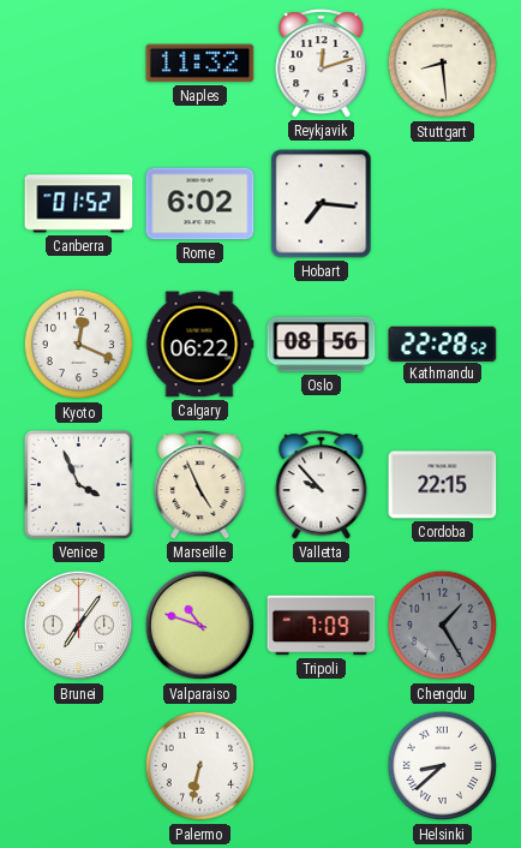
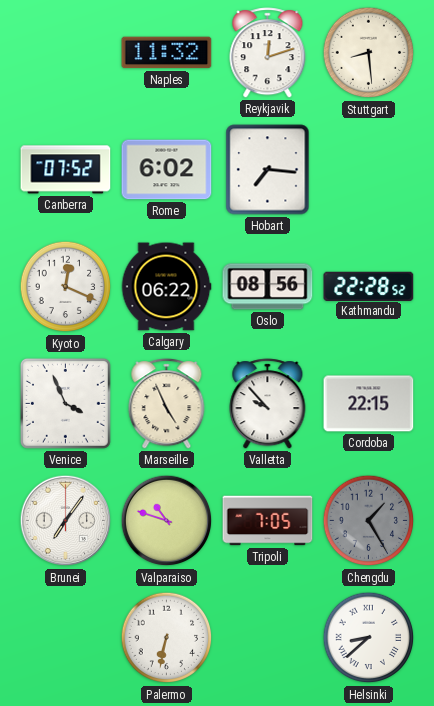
Canberra: 01:52 -> 07:52 (66, 170)
Tripoli: 7:09 -> 7:05 (268, 521)
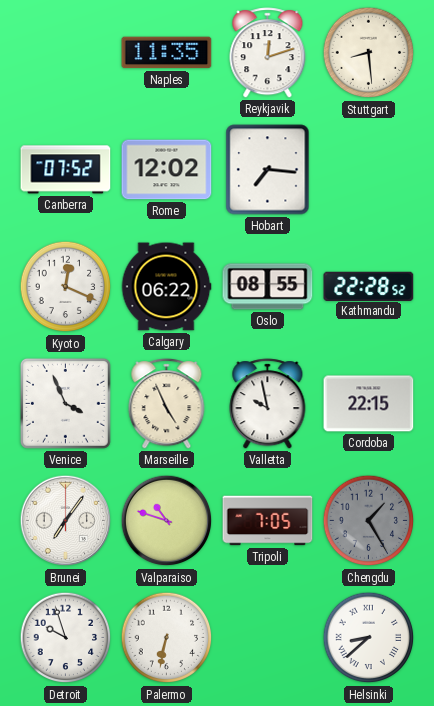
Naples: 11:32 -> 11:35 (167, 53)
Rome: 6:02 -> 12:02 (167, 170)
Oslo: 08:56 -> 08:55 (268, 287)
Valletta: 9:53 -> 9:58 (268, 404)
Detroit: none -> 9:57 (66, 638)
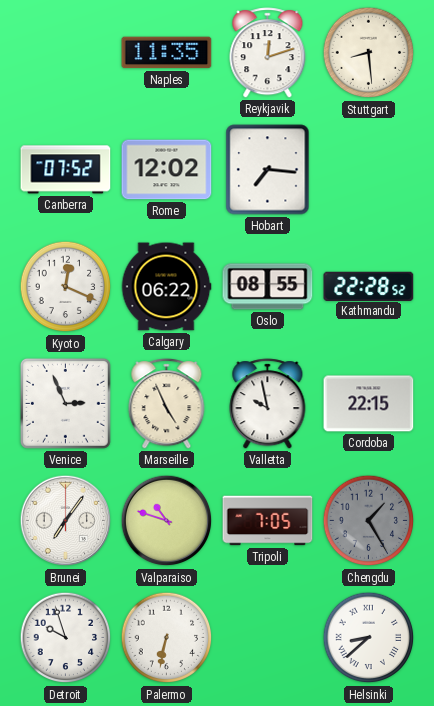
Venice: 3:56 -> 2:56 (65, 403)
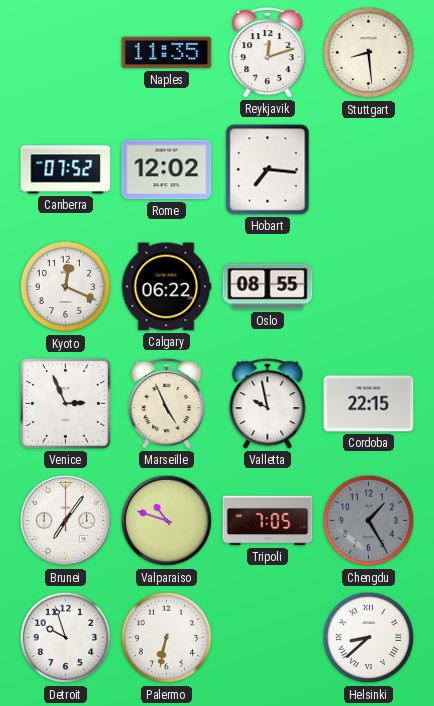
Kathmandu: 22:28 -> none (369, 286)
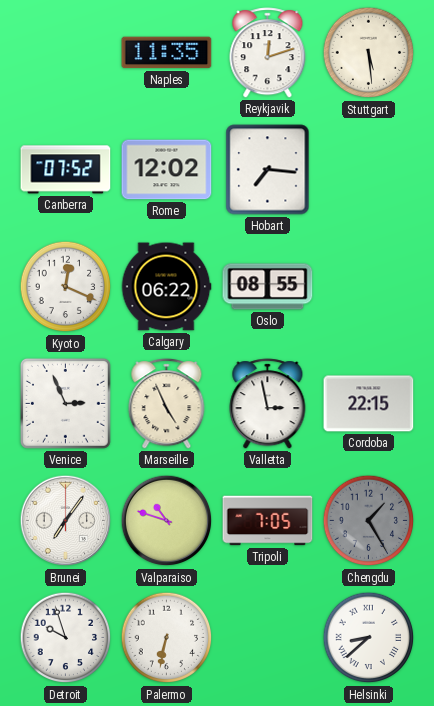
Stuttgart: 8:29 -> 5:29 (369, 53)
Valletta: 9:58 -> 2:58 (268, 404)
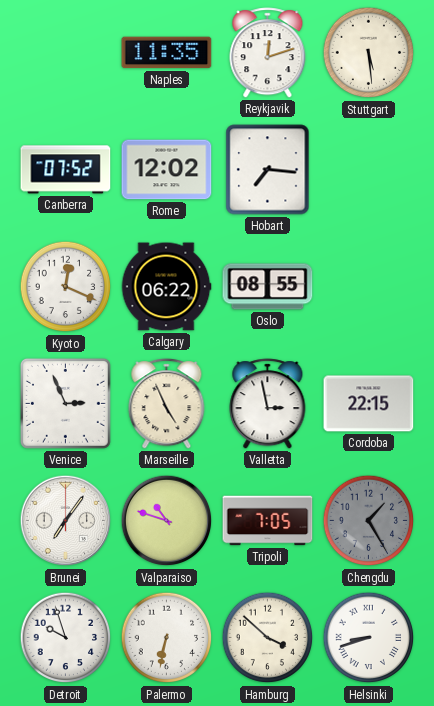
Hamburg: none -> 3:52 (268, 638)
Helsinki: 8:38 -> 8:42 (369, 638)
